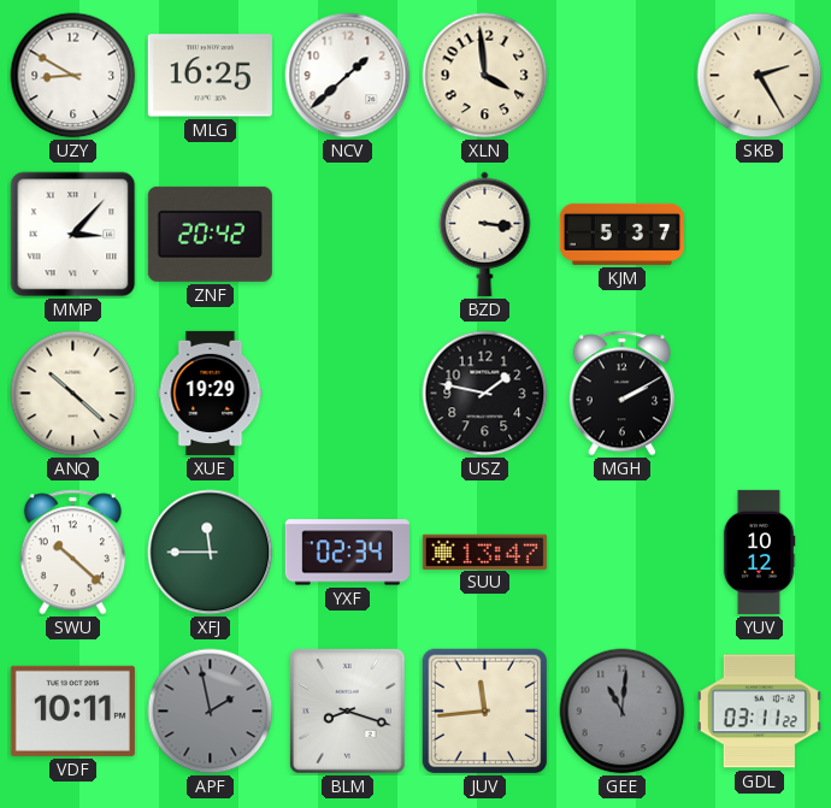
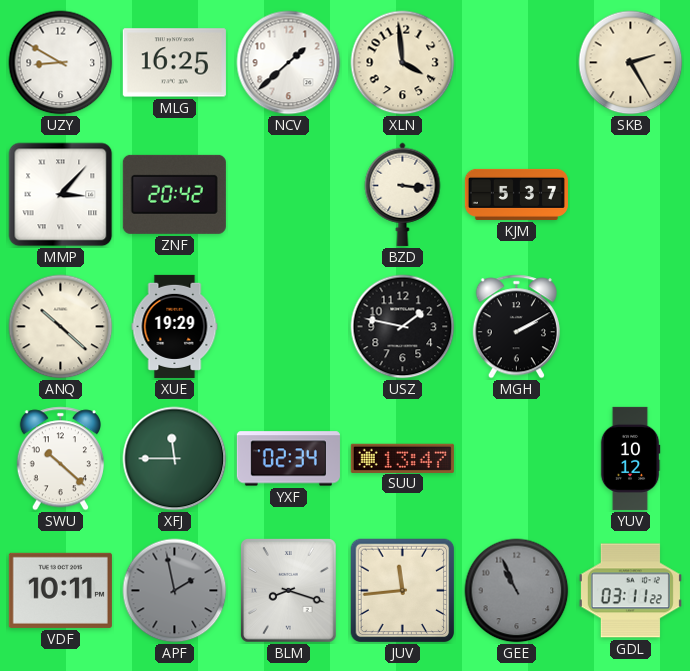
GEE: 11:01 -> 10:56 (517, 591)
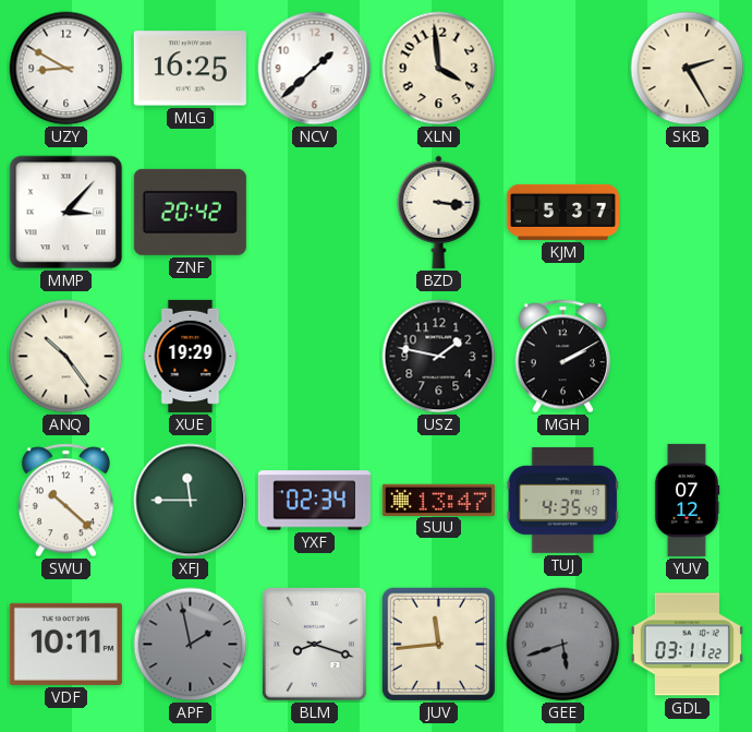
ANQ: 10:22 -> 10:24 (66, 357)
TUJ: none -> 4:35 (562, 500)
YUV: 10:12 -> 07:12 (687, 500)
GEE: 10:56 -> 5:42 (563, 645)
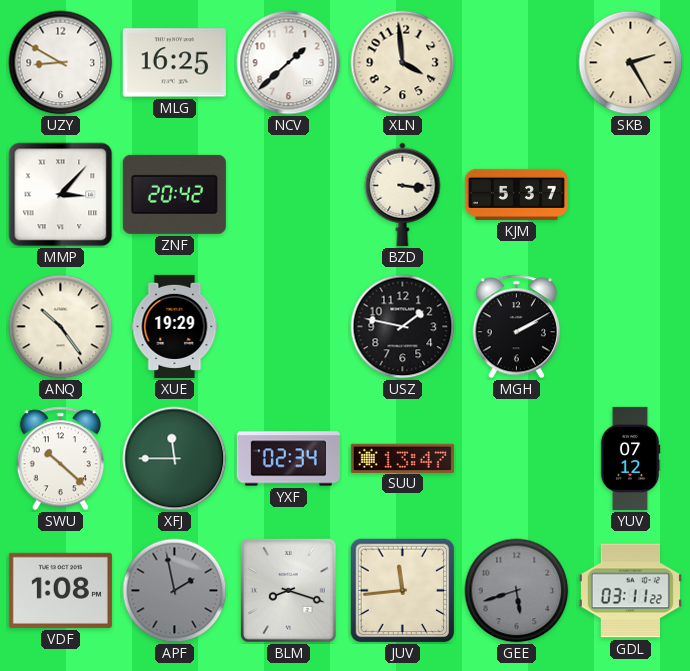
TUJ: 4:35 -> none (562, 500)
VDF: 10:11 -> 1:08 (60, 590)
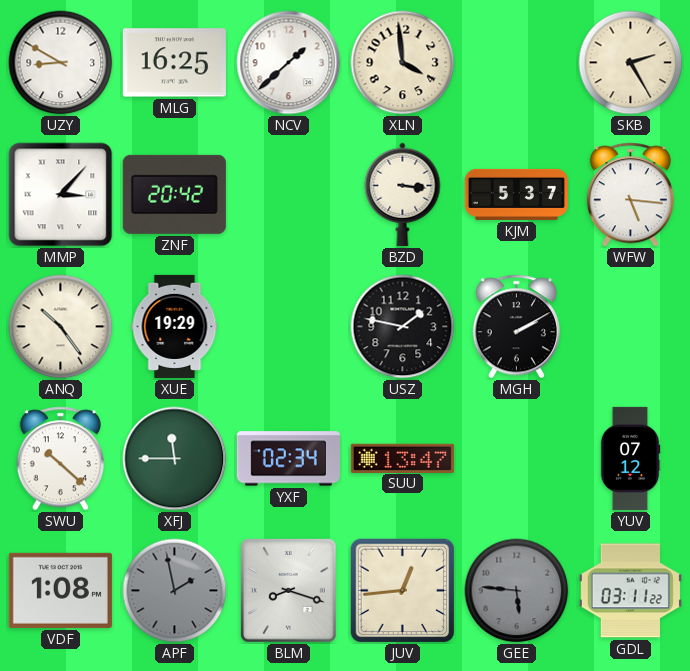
WFW: none -> 5:16 (630, 195)
JUV: 11:44 -> 12:44 (403, 591)
GEE: 5:42 -> 5:46 (517, 591)
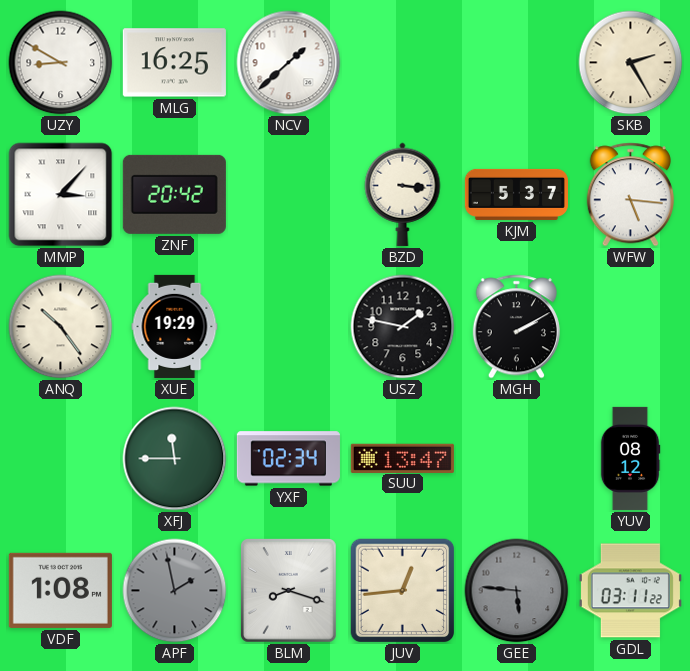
XLN: 3:59 -> none (403, 63)
SWU: 10:22 -> none (60, 459)
YUV: 07:12 -> 08:12 (630, 458)
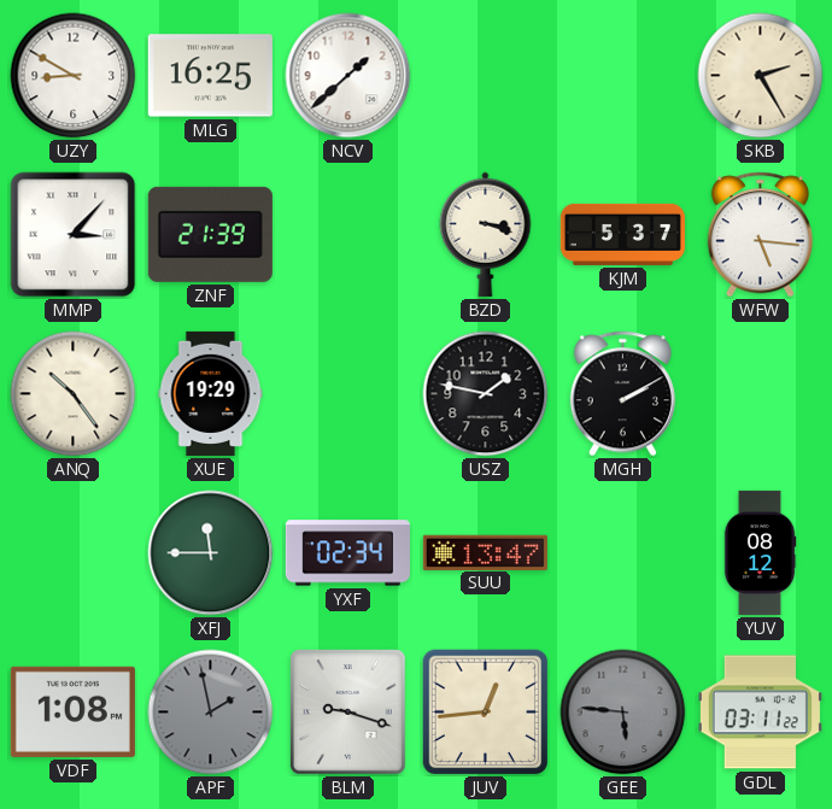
ZNF: 20:42 -> 21:39 (210, 234)
BZD: 3:16 -> 3:18 (486, 234)
BLM: 8:18 -> 9:18 (348, 713)
